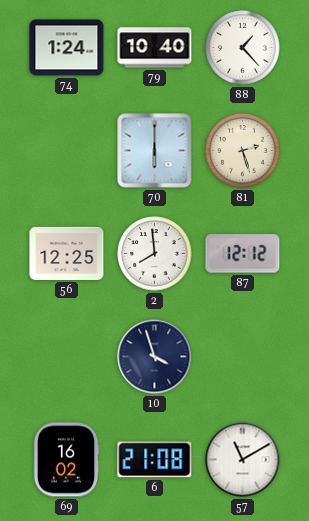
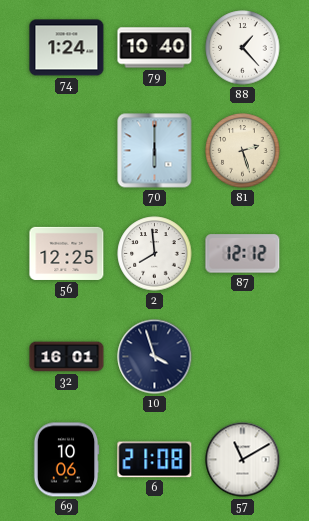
32: none -> 16:01 (67, 357)
69: 16:02 -> 10:06 (66, 460)
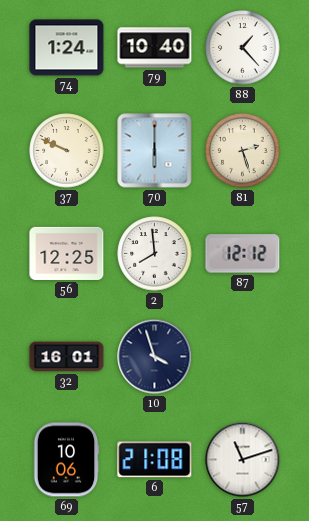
37: none -> 9:49 (67, 151)
57: 11:10 -> 11:12 (243, 460)
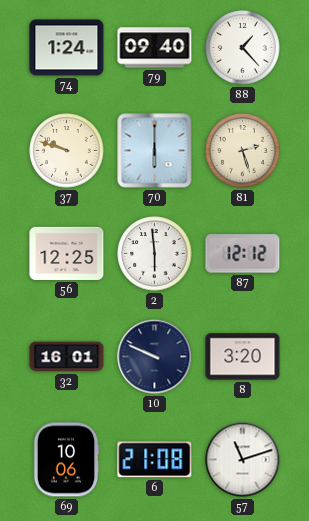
79: 10:40 -> 09:40 (155, 48)
37: 9:49 -> 9:48 (67, 151)
2: 7:59 -> 5:59 (155, 254)
10: 3:57 -> 9:49 (155, 357)
8: none -> 3:20 (243, 357)
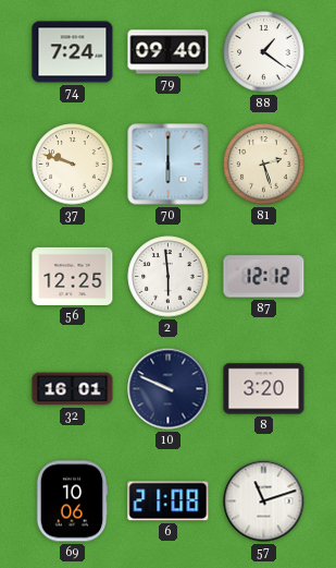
74: 1:24 -> 7:24 (73, 52)
88: 1:23 -> 1:21 (264, 52)
